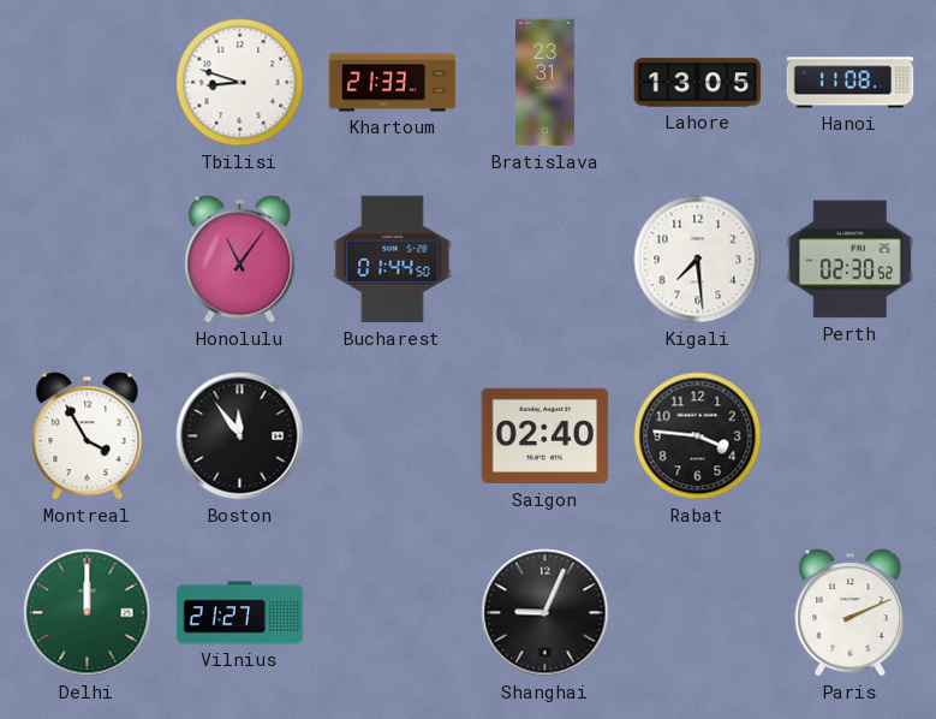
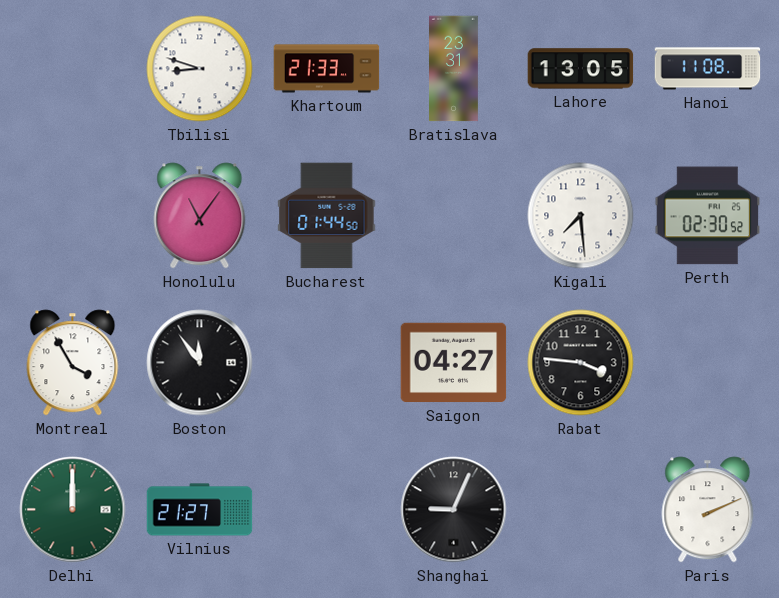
Saigon: 02:40 -> 04:27 (454, 363)
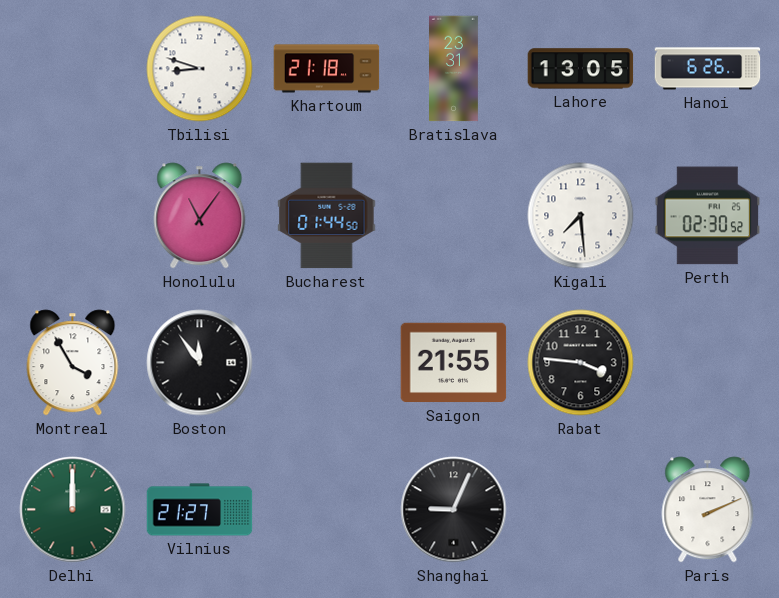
Khartoum: 21:33 -> 21:18 (327, 69)
Hanoi: 11:08 -> 6:26 (708, 69)
Saigon: 04:27 -> 21:55 (454, 363)
